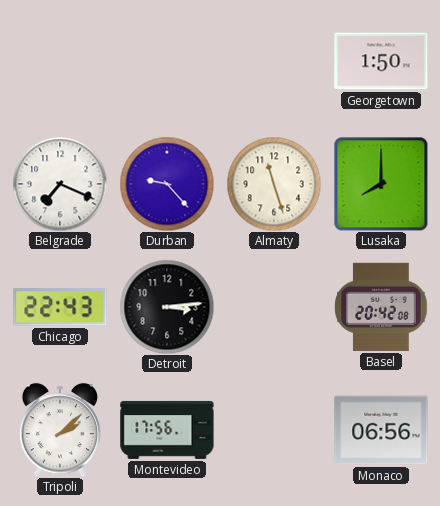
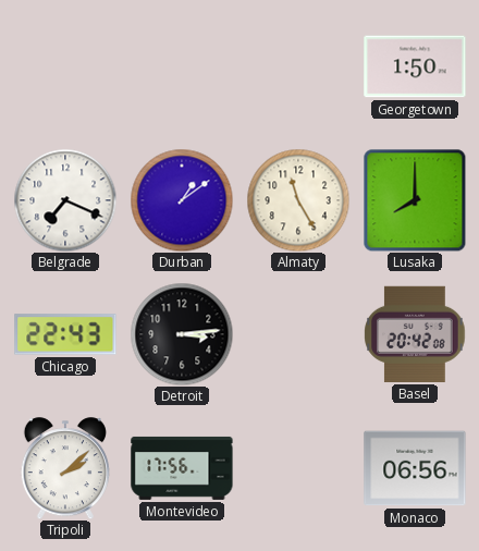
Durban: 9:23 -> 1:09 (182, 200)
Almaty: 11:27 -> 11:25 (298, 200)
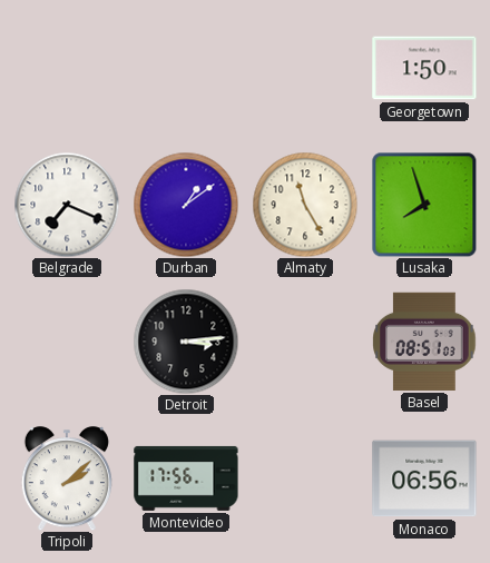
Lusaka: 8:00 -> 7:57 (424, 205)
Chicago: 22:43 -> none (65, 334)
Basel: 20:42 -> 08:51 (424, 342)
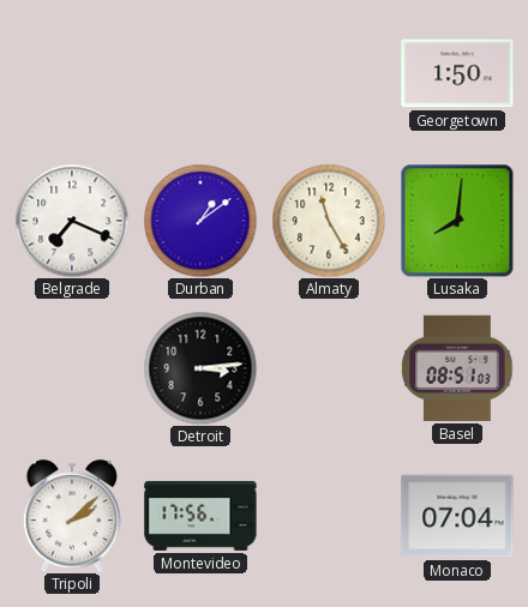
Lusaka: 7:57 -> 8:01 (457, 221)
Monaco: 06:56 -> 07:04 (457, 516)
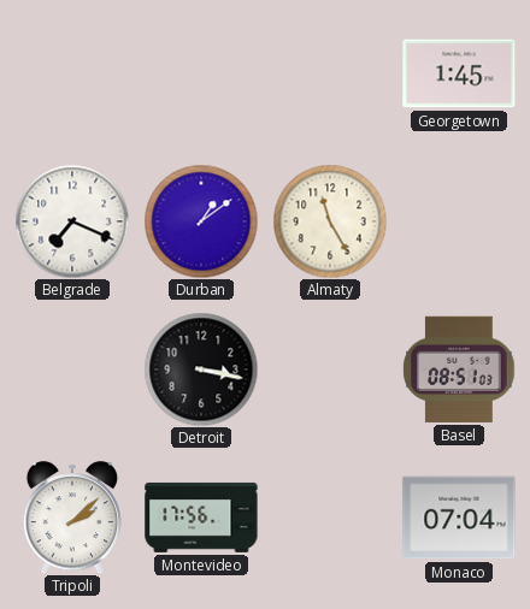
Georgetown: 1:50 -> 1:45 (459, 73)
Lusaka: 8:01 -> none (457, 221)
Detroit: 3:14 -> 3:17 (201, 369)
